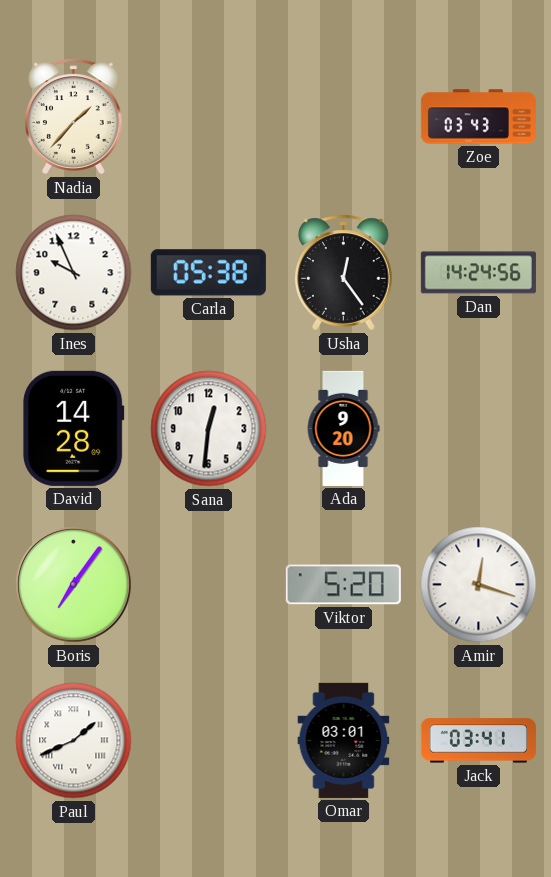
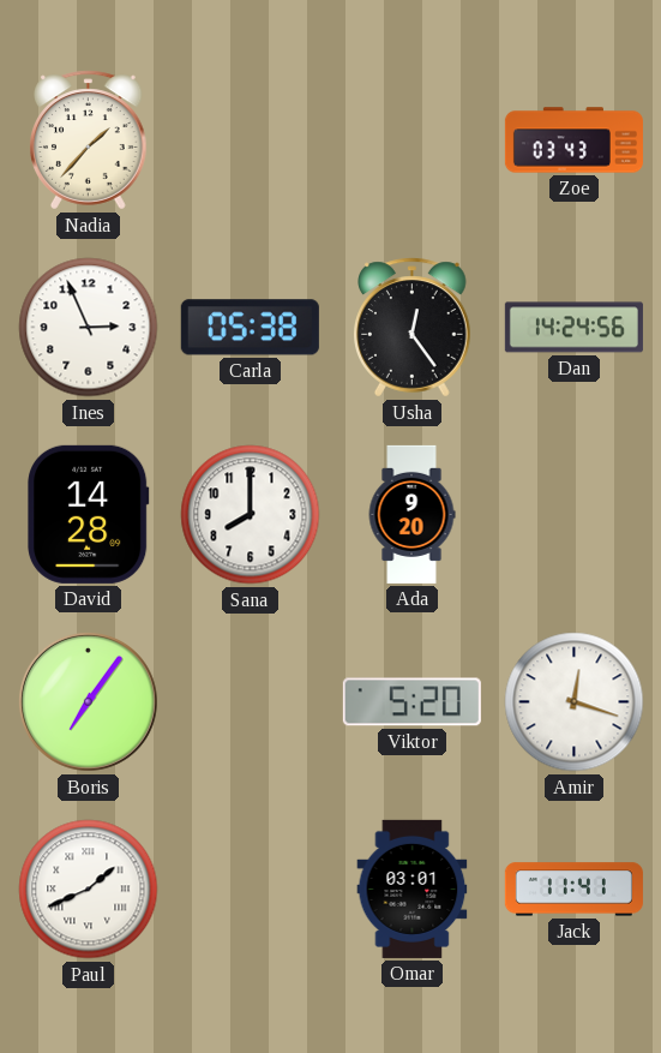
Ines: 9:56 -> 2:56 (89, 328)
Sana: 12:31 -> 8:00 (251, 515)
Jack: 03:41 -> 11:41 (573, 890)
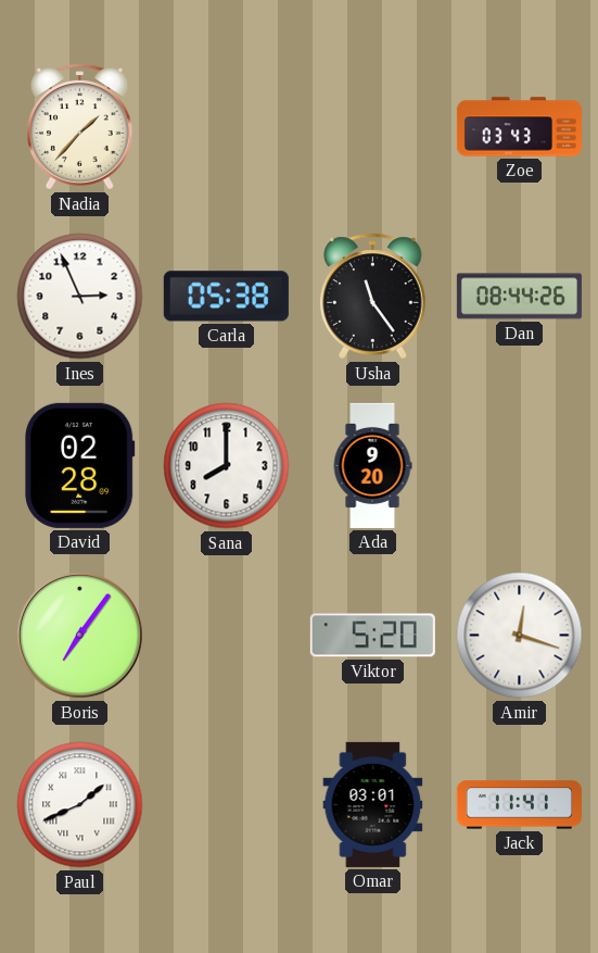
Usha: 12:24 -> 11:24 (373, 297)
Dan: 14:24 -> 08:44 (519, 297)
David: 14:28 -> 02:28 (80, 465)
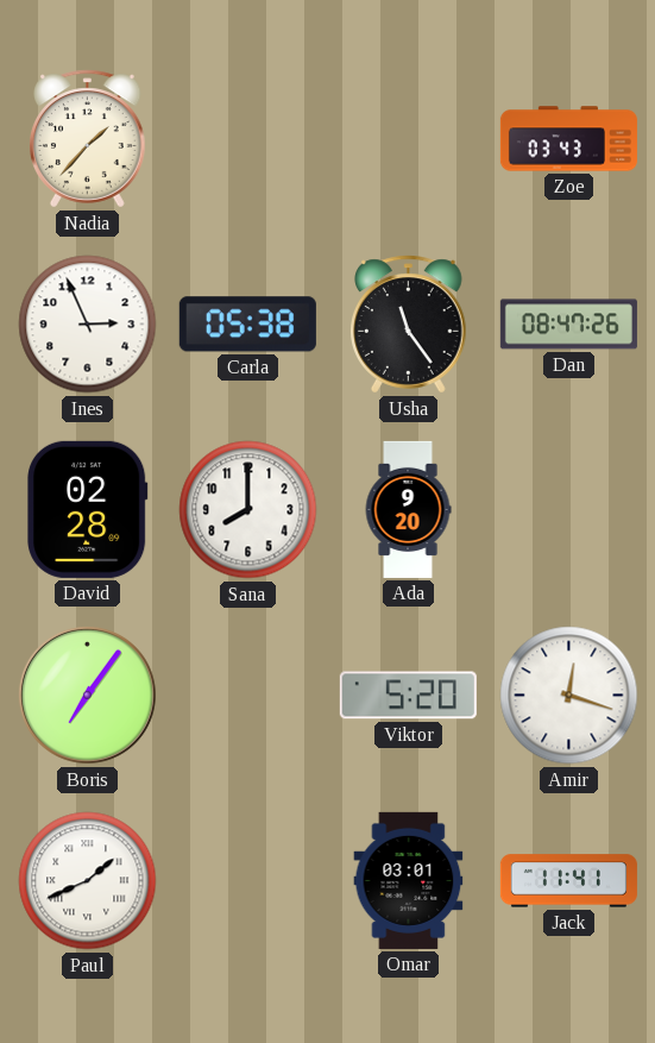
Dan: 08:44 -> 08:47 (568, 325)
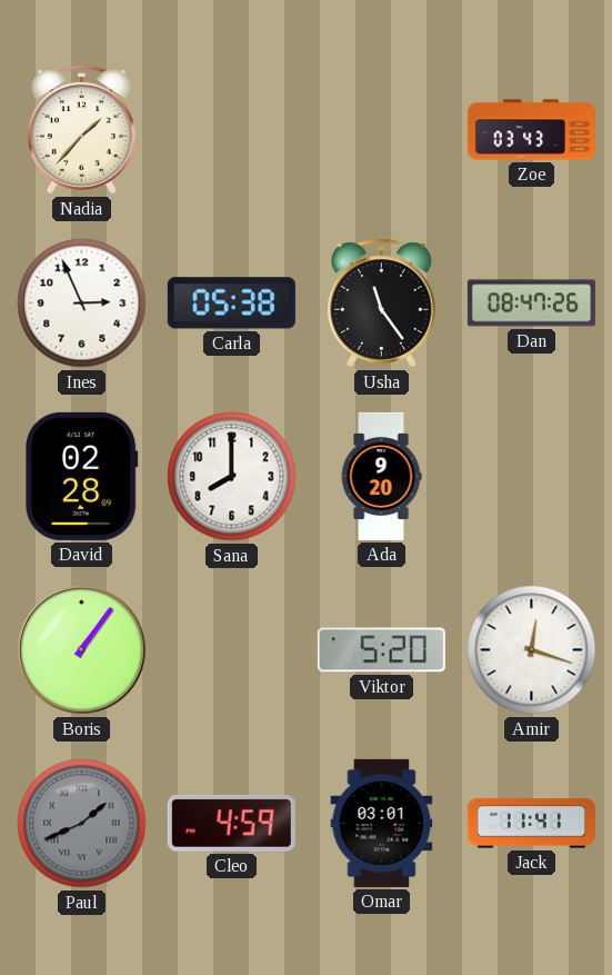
Boris: 7:06 -> 1:06 (81, 649)
Paul dial: white -> grey (82, 824)
Cleo: none -> 4:59 (231, 823)
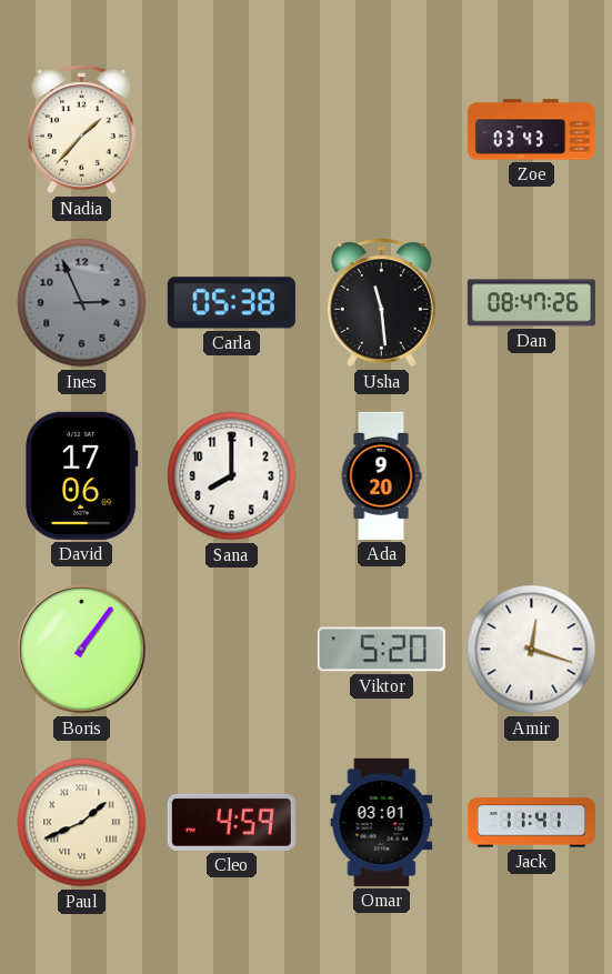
Ines dial: white -> grey (82, 303)
Usha: 11:24 -> 11:29 (382, 303)
David: 02:28 -> 17:06 (82, 475)
Paul dial: grey -> cream (82, 823)
